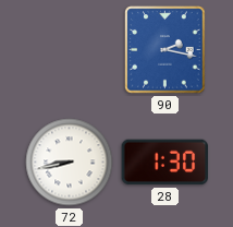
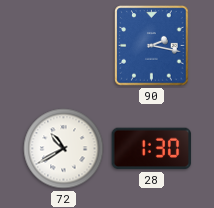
72: 8:43 -> 10:40 (64, 149)
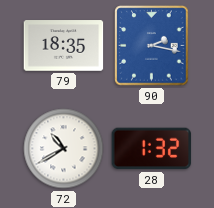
79: none -> 18:35 (64, 46)
28: 1:30 -> 1:32 (152, 149)
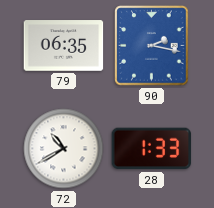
79: 18:35 -> 06:35 (64, 46)
28: 1:32 -> 1:33 (152, 149)
